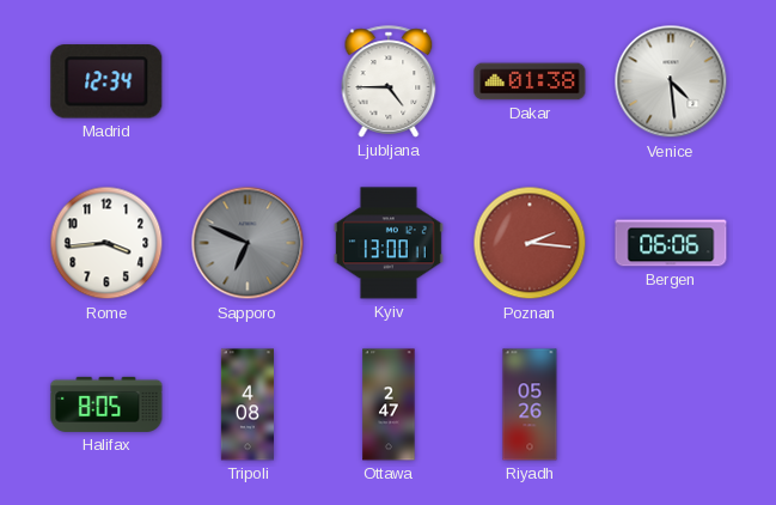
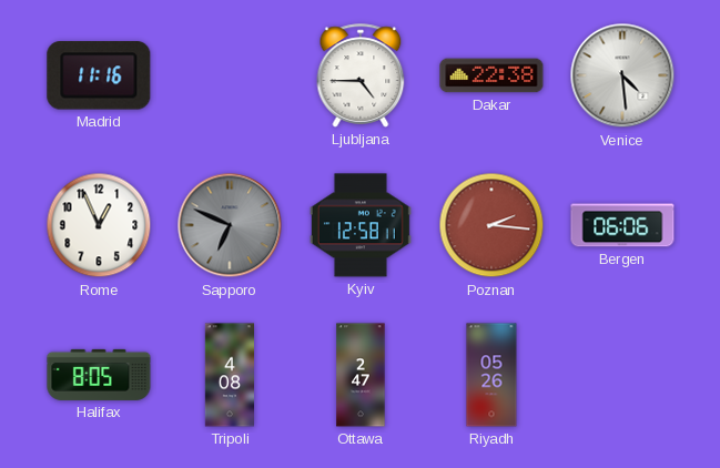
Madrid: 12:34 -> 11:16 (99, 75)
Dakar: 01:38 -> 22:38 (491, 75)
Rome: 3:44 -> 12:56 (99, 225)
Kyiv: 13:00 -> 12:58 (361, 225)
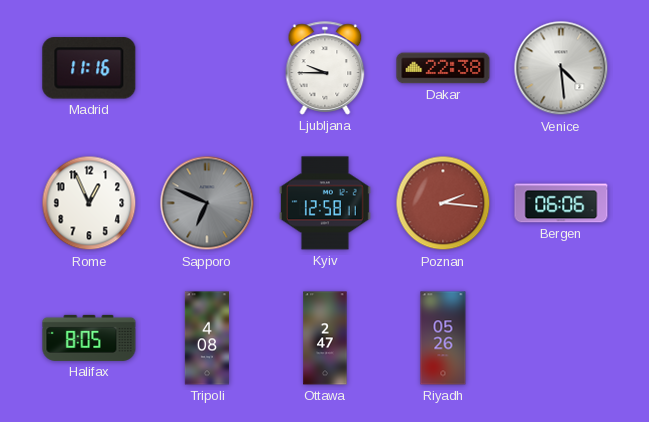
Ljubljana: 4:45 -> 9:45 (325, 68)
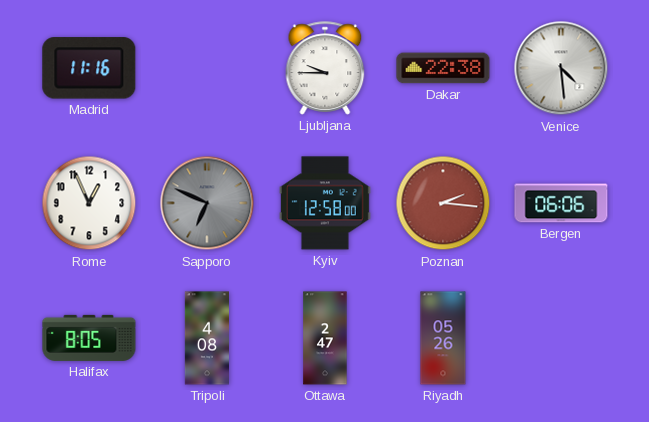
Kyiv: 12:58:11 -> 12:58:00 (325, 203)
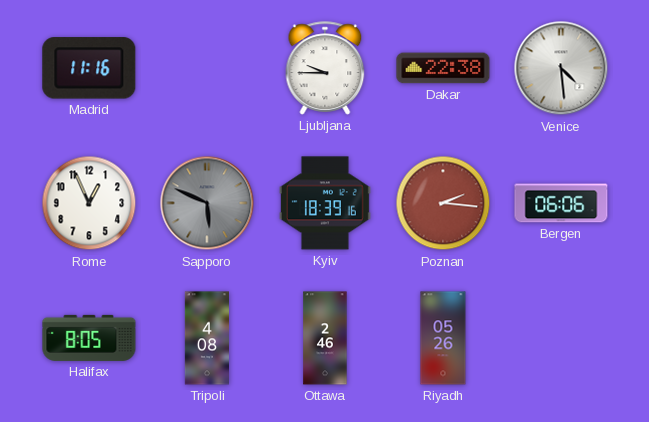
Sapporo: 6:49 -> 5:49 (207, 203)
Kyiv: 12:58 -> 18:39 (325, 203)
Ottawa: 2:47 -> 2:46 (325, 338)
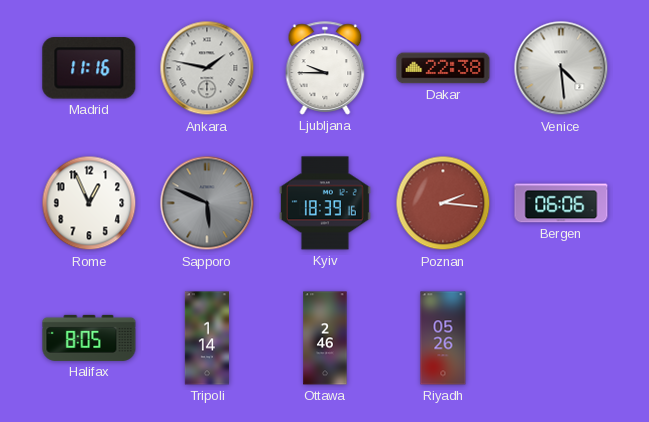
Ankara: none -> 1:47 (207, 68)
Tripoli: 4:08 -> 1:14 (206, 338)
